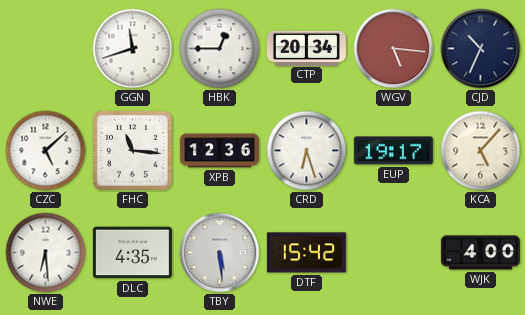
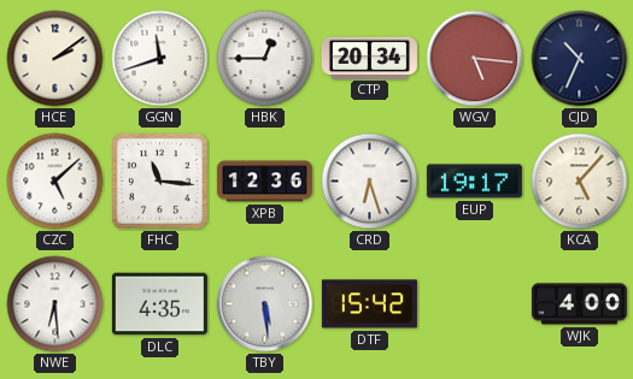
HCE: none -> 2:09 (55, 59)
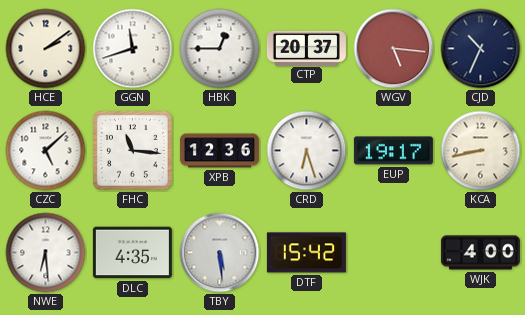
CTP: 20:34 -> 20:37 (306, 48)
KCA: 5:07 -> 8:43 (481, 151)
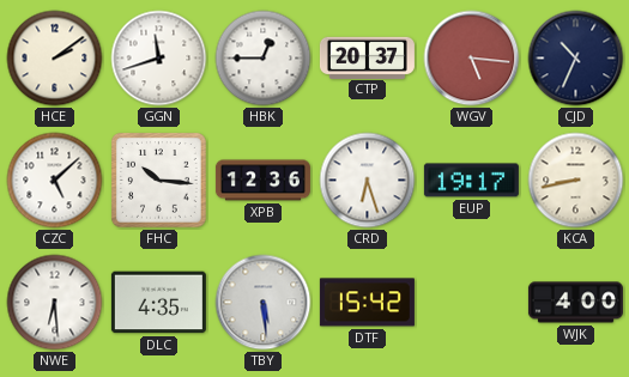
FHC: 11:16 -> 10:16 (159, 181)
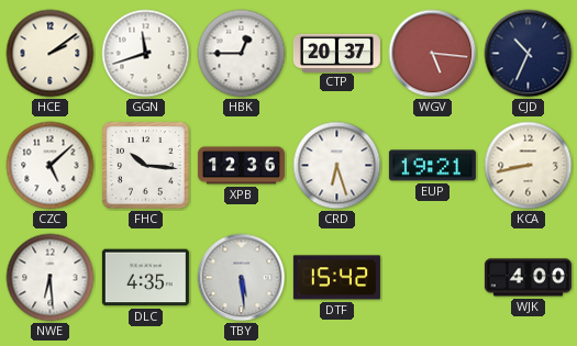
EUP: 19:17 -> 19:21 (432, 166)
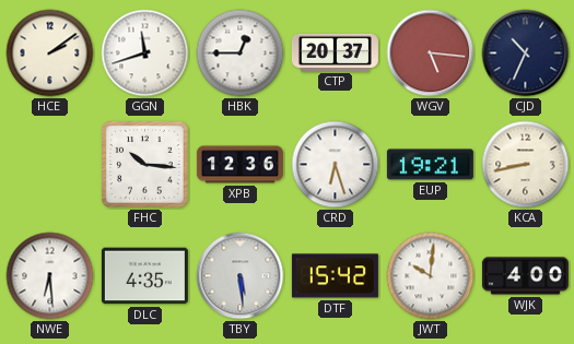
CZC: 5:08 -> none (51, 166)
JWT: none -> 10:01 (431, 276)
